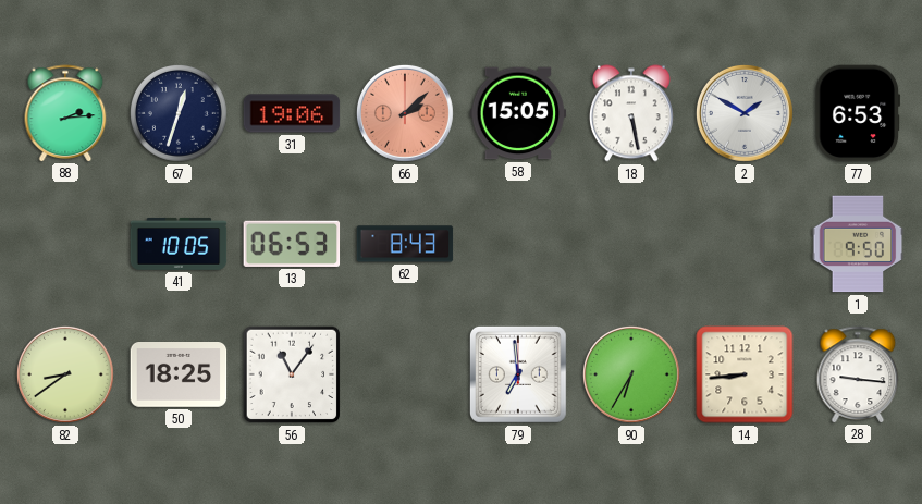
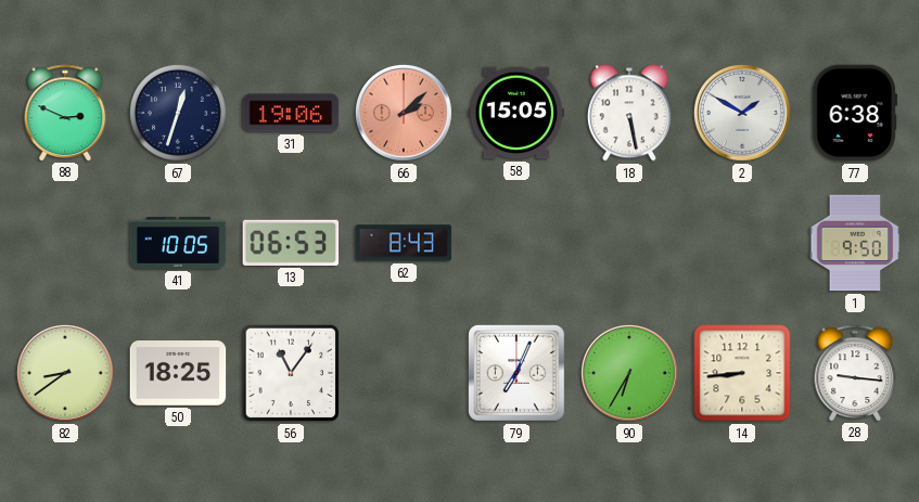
88: 2:14 -> 2:49 (65, 113)
77: 6:53 -> 6:38 (855, 113)
79: 6:59 -> 7:04 (518, 374)
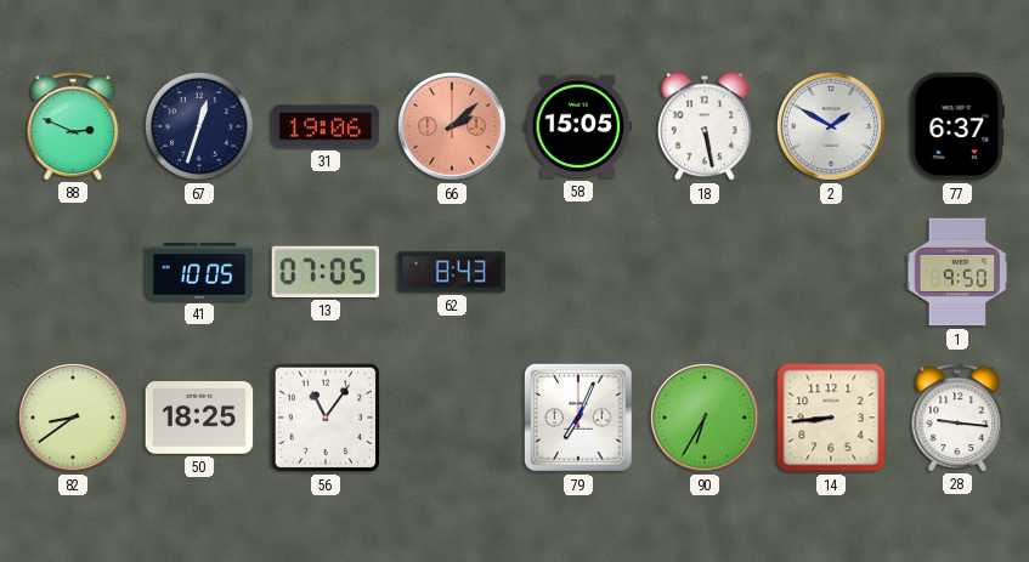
77: 6:38 -> 6:37 (957, 126)
13: 06:53 -> 07:05 (326, 272)
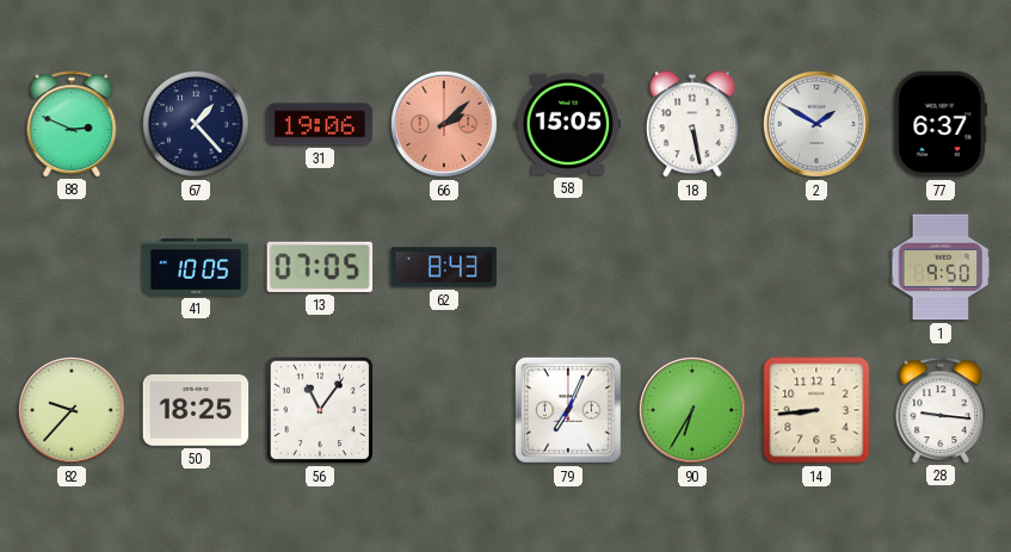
67: 12:33 -> 1:23 (196, 124)
82: 8:39 -> 9:37 (72, 410)
